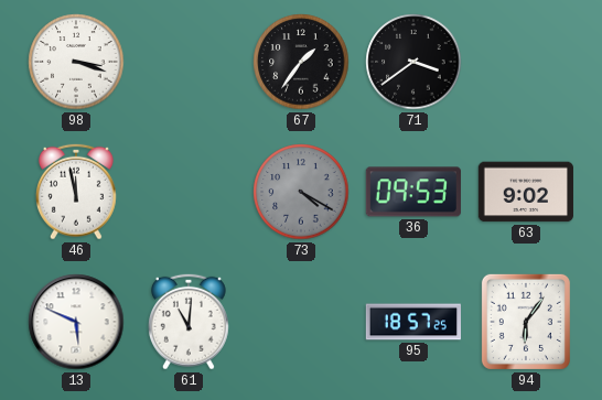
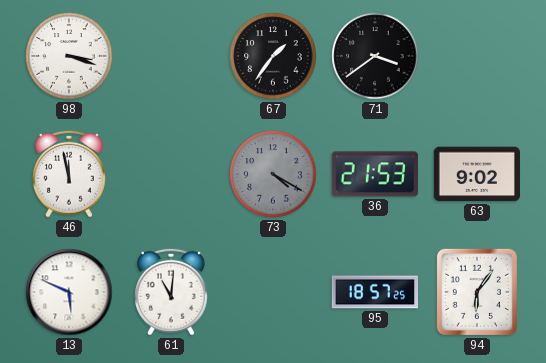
36: 09:53 -> 21:53 (375, 174)
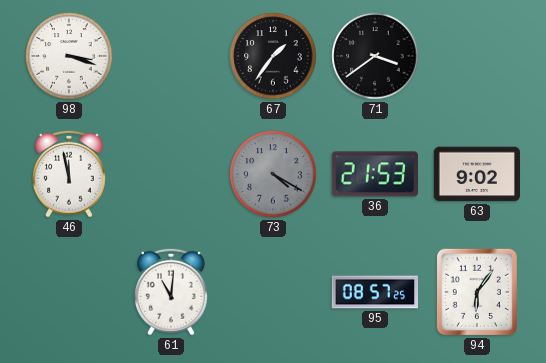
13: 5:49 -> none (69, 292)
95: 18:57 -> 08:57 (374, 292)
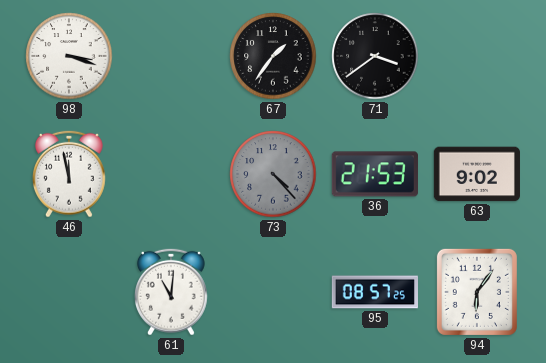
73: 4:20 -> 4:23 (273, 174)
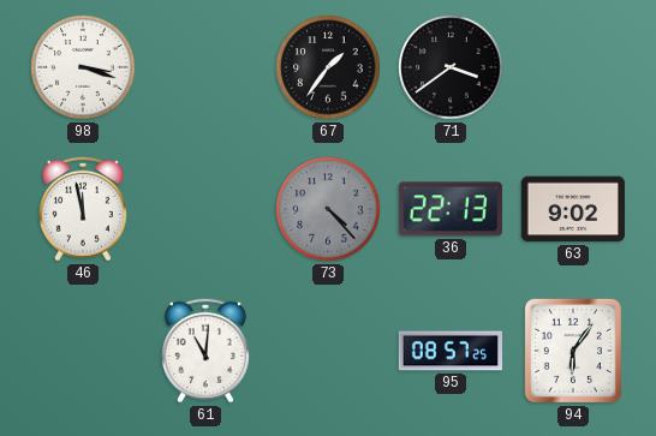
36: 21:53 -> 22:13 (451, 209)
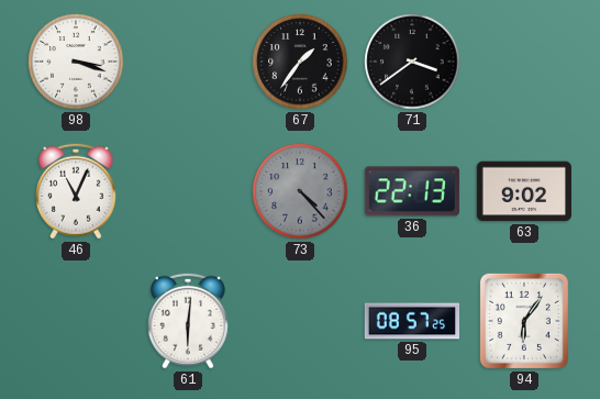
46: 11:58 -> 11:04 (76, 191)
61: 11:01 -> 6:01 (188, 321)
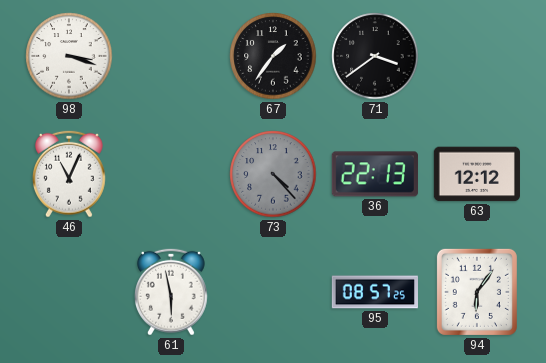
63: 9:02 -> 12:12 (477, 174)
61: 6:01 -> 5:58 (171, 292)
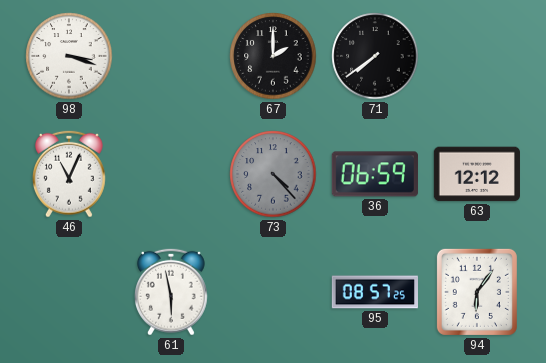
67: 1:36 -> 2:00 (273, 56)
71: 3:39 -> 7:39 (375, 56)
36: 22:13 -> 06:59 (375, 174)
